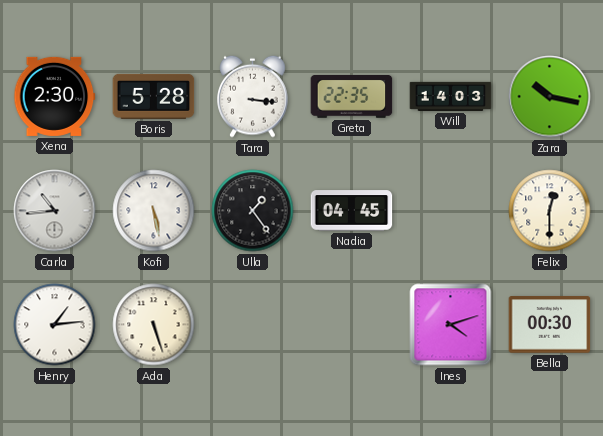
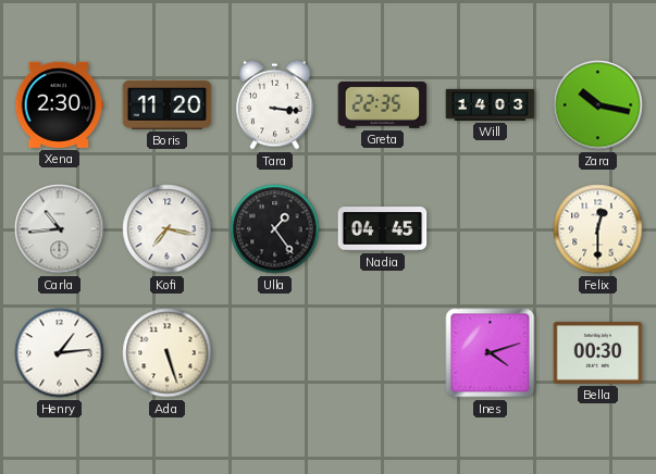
Boris: 5:28 -> 11:20 (168, 104)
Kofi: 5:28 -> 7:17 (168, 229)
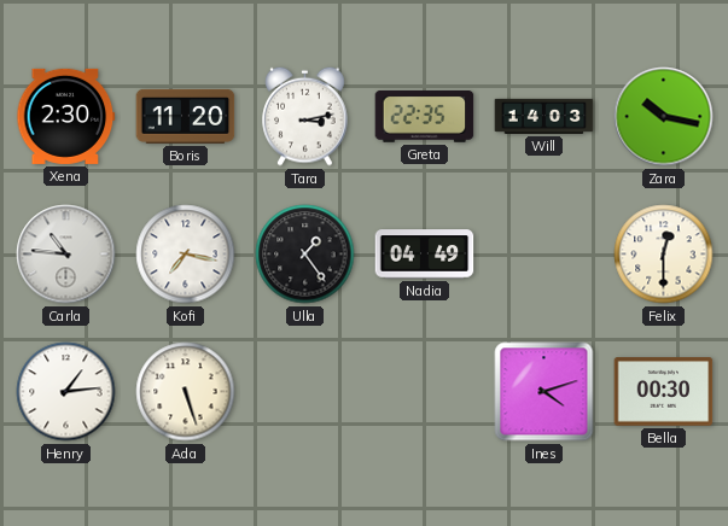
Tara: 3:16 -> 3:13 (305, 116)
Carla: 10:44 -> 10:46 (66, 255)
Nadia: 04:45 -> 04:49 (425, 255)
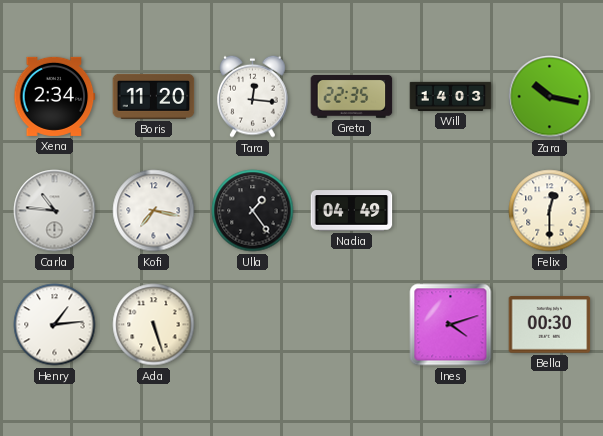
Xena: 2:30 -> 2:34 (55, 96)
Tara: 3:13 -> 12:16 (253, 96)
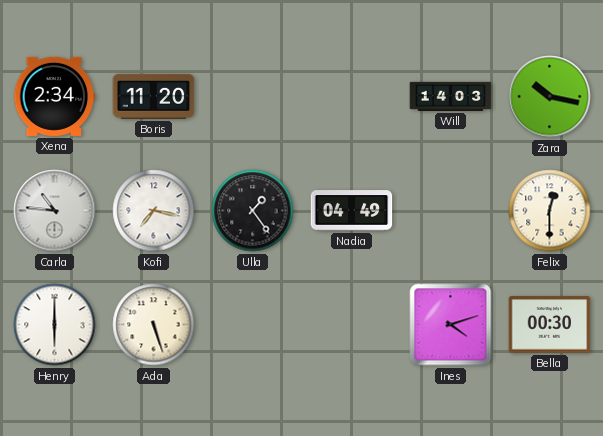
Tara: 12:16 -> none (253, 96)
Greta: 22:35 -> none (352, 97)
Henry: 1:14 -> 6:00 (55, 325)
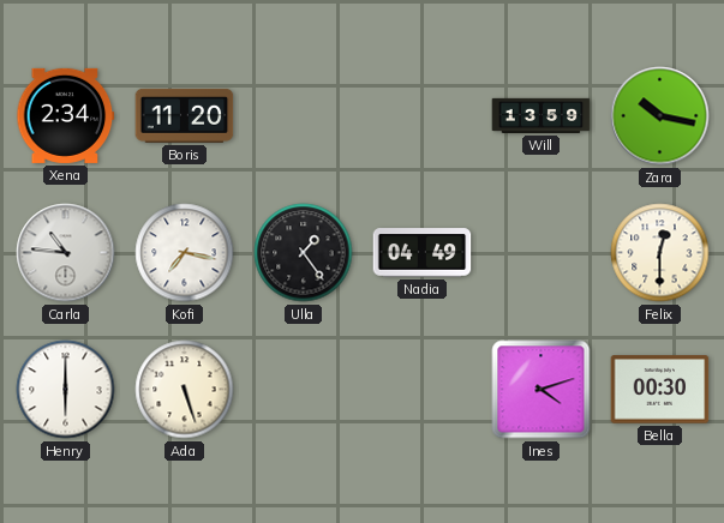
Will: 14:03 -> 13:59 (541, 115)
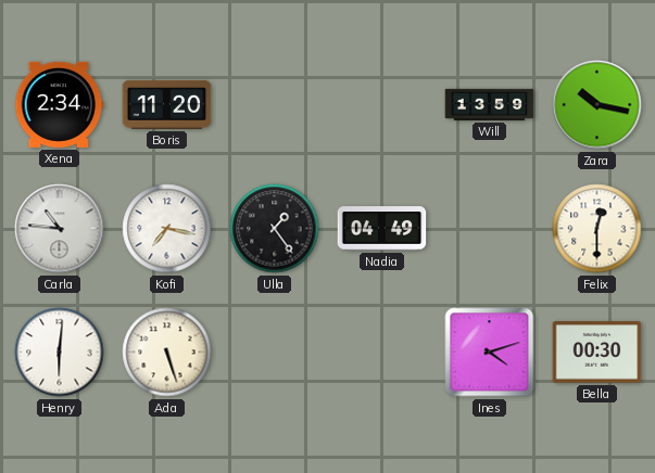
Henry: 6:00 -> 6:01 (60, 353)
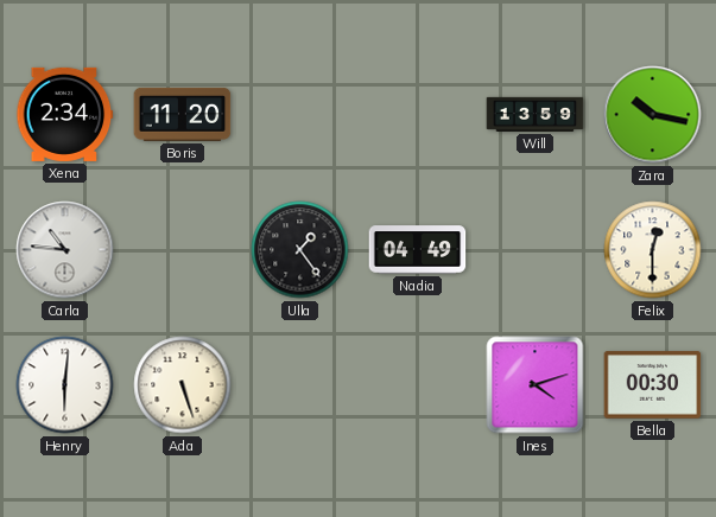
Kofi: 7:17 -> none (167, 229)
